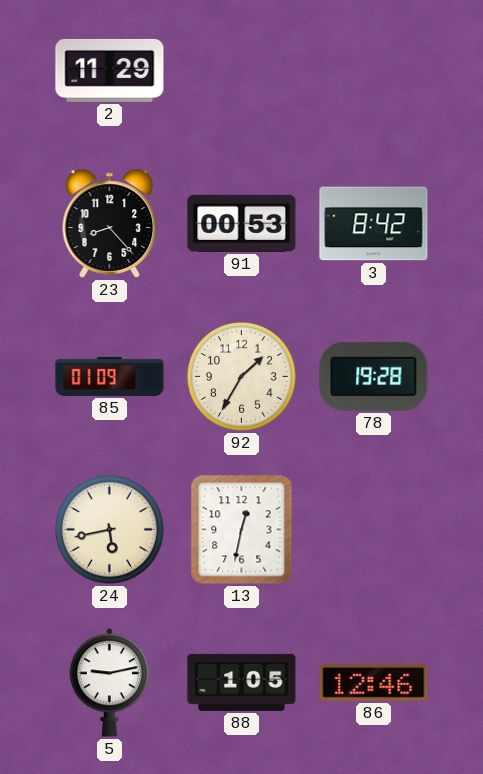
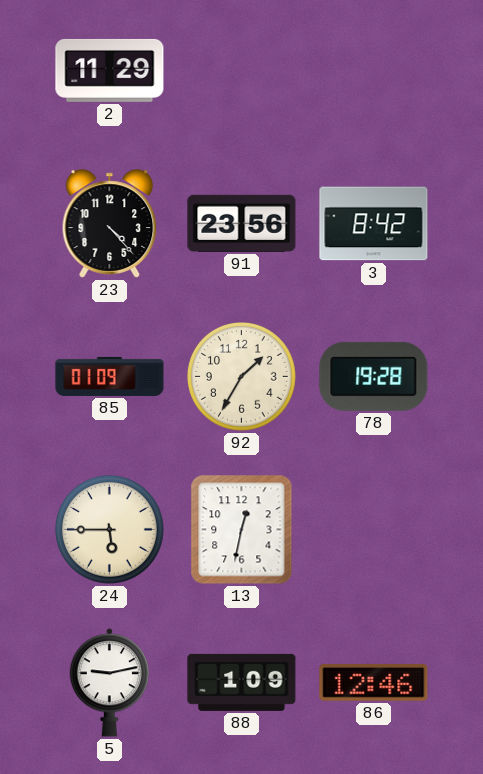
23: 8:23 -> 4:23 (110, 224)
91: 00:53 -> 23:56 (242, 223)
24: 5:43 -> 5:45 (109, 529)
88: 1:05 -> 1:09 (242, 682)
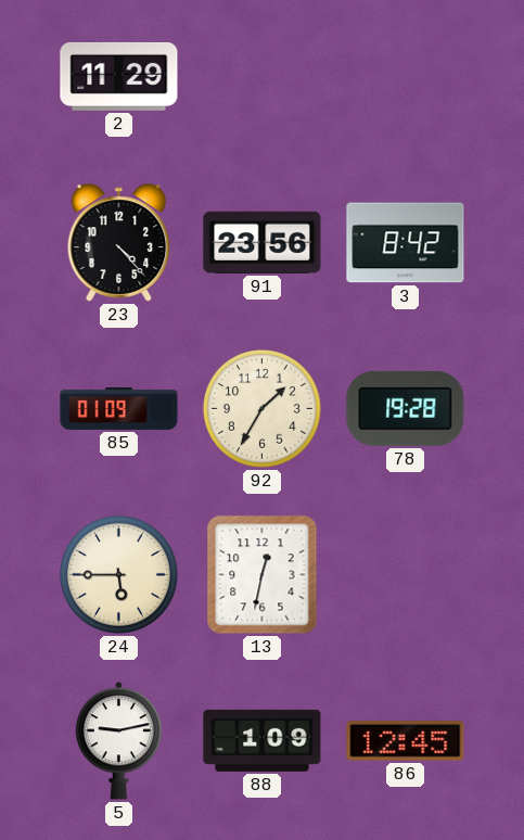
86: 12:46 -> 12:45 (406, 741)
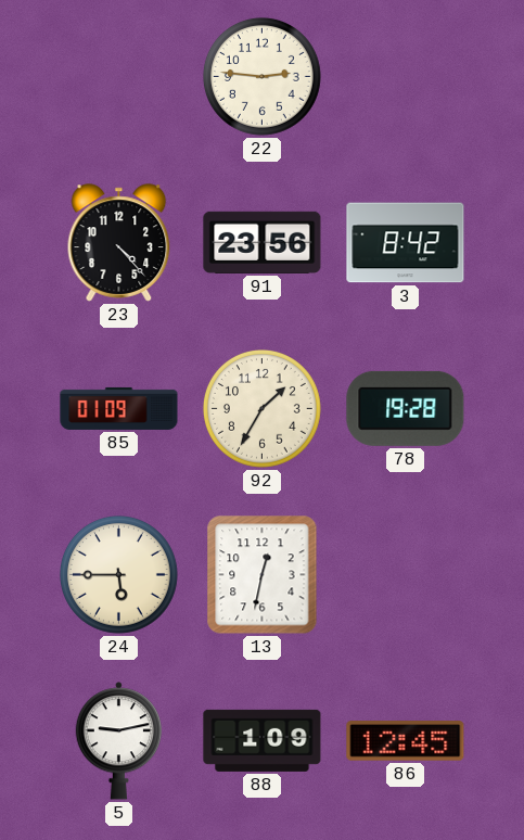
2: 11:29 -> none (119, 76)
22: none -> 2:46 (261, 76)
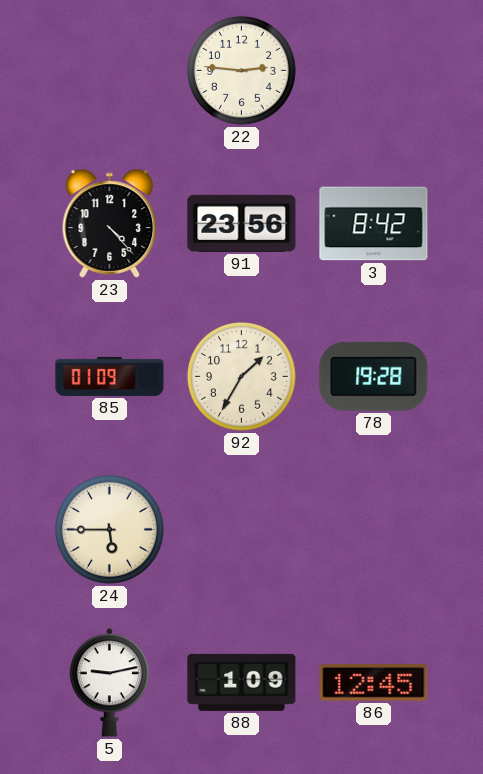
13: 12:32 -> none (263, 575)
